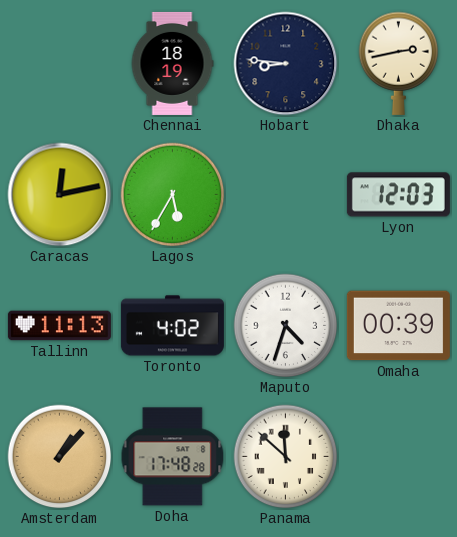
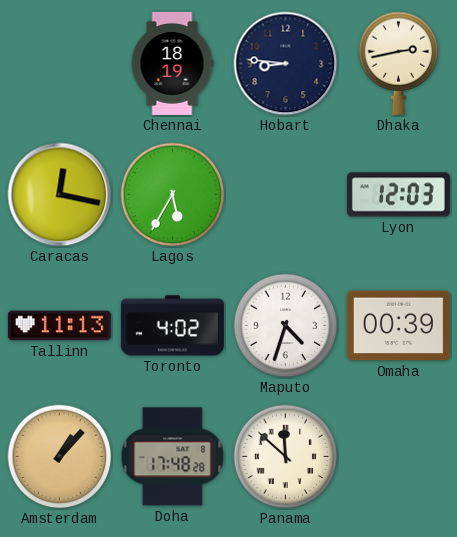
Caracas: 12:13 -> 12:17 (60, 195)
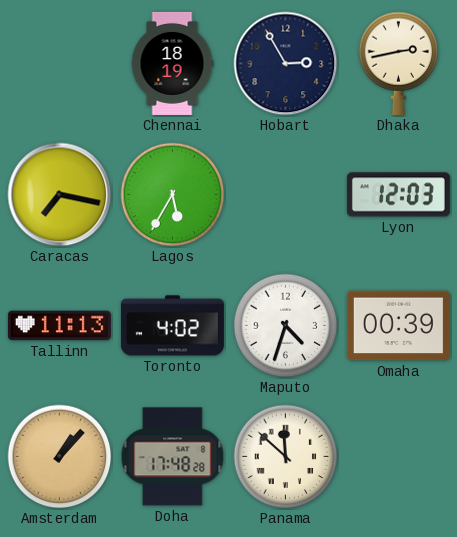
Hobart: 8:46 -> 2:55 (286, 64)
Caracas: 12:17 -> 7:17 (60, 195)
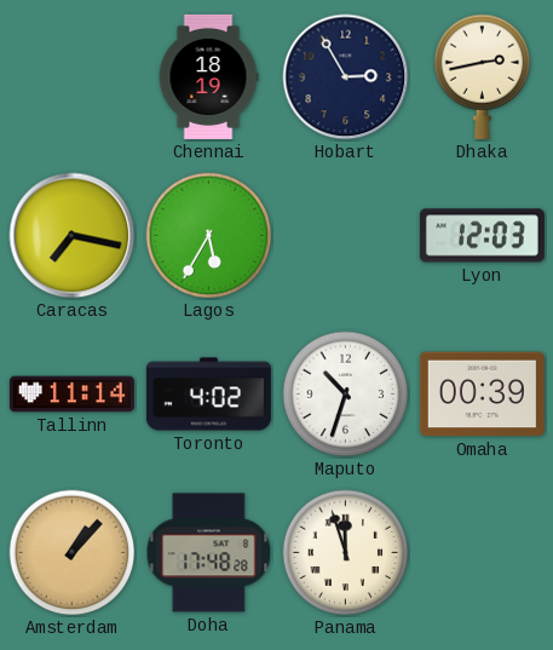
Tallinn: 11:13 -> 11:14 (71, 395)
Maputo: 4:33 -> 10:33 (346, 395)
Panama: 11:52 -> 11:57 (346, 553)
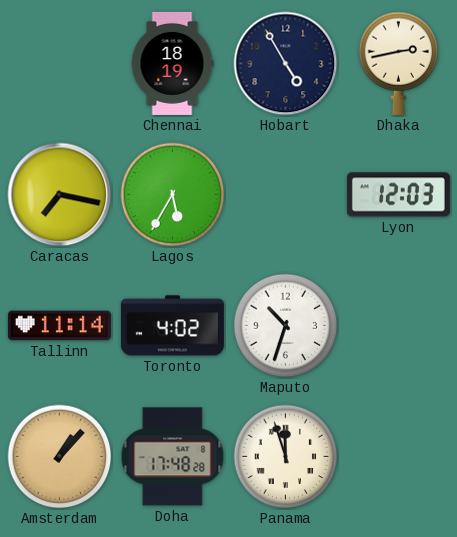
Hobart: 2:55 -> 4:55 (286, 64)
Omaha: 00:39 -> none (482, 395)
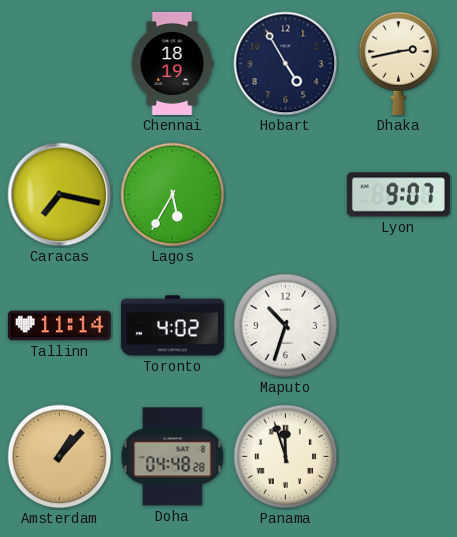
Lyon: 12:03 -> 9:07 (398, 195)
Doha: 17:48 -> 04:48 (173, 457)
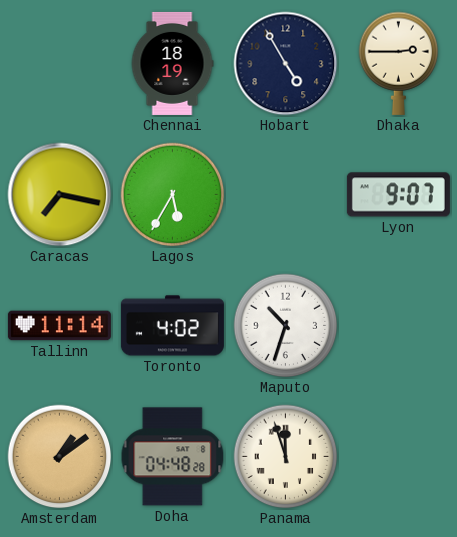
Dhaka: 2:43 -> 2:45 (399, 63)
Amsterdam: 1:07 -> 1:09 (60, 457)
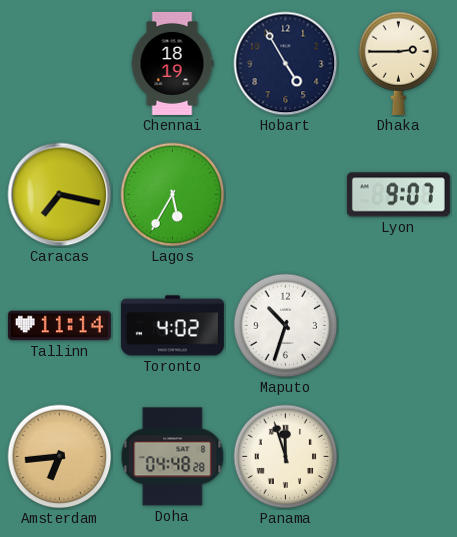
Amsterdam: 1:09 -> 6:44 (60, 457)
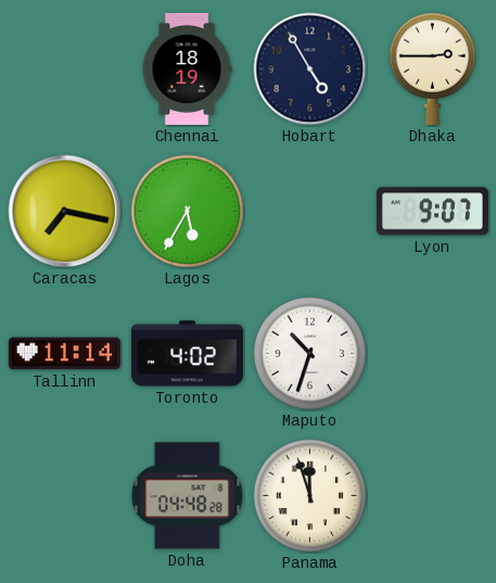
Amsterdam: 6:44 -> none (60, 457)
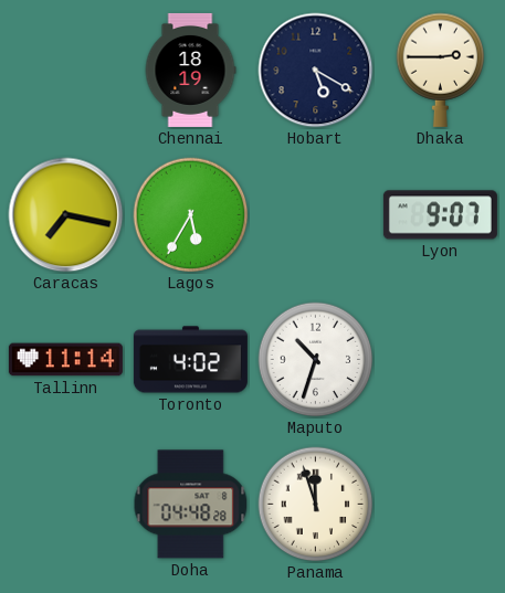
Hobart: 4:55 -> 5:20 (316, 71)
